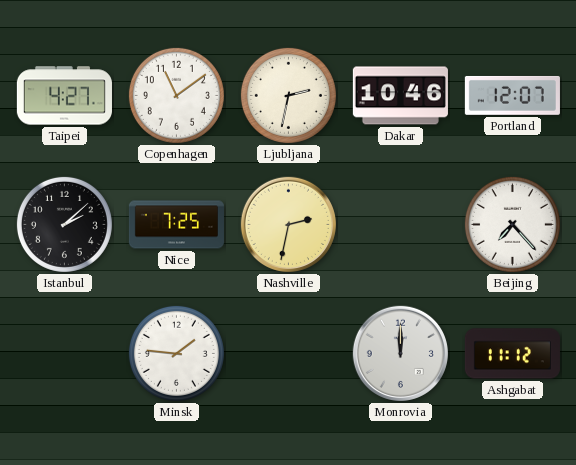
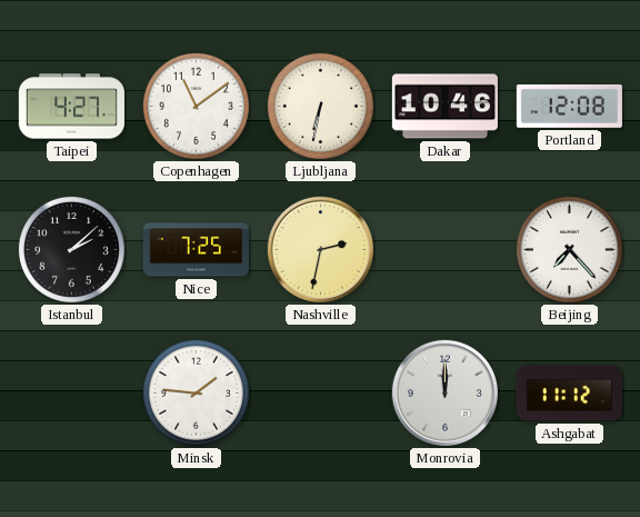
Ljubljana: 2:32 -> 6:32 (320, 106)
Portland: 12:07 -> 12:08 (569, 106)
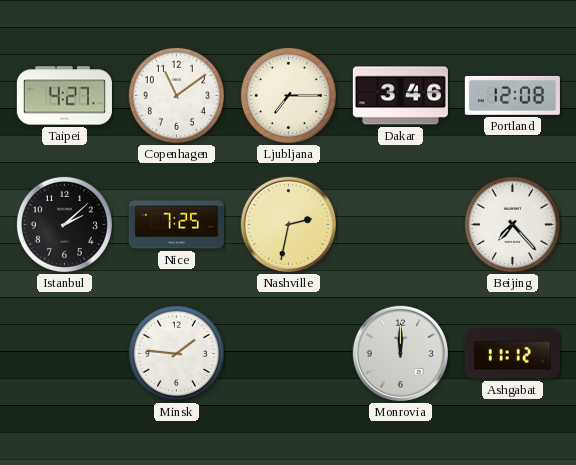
Ljubljana: 6:32 -> 7:15 (288, 95)
Dakar: 10:46 -> 3:46 (400, 96)
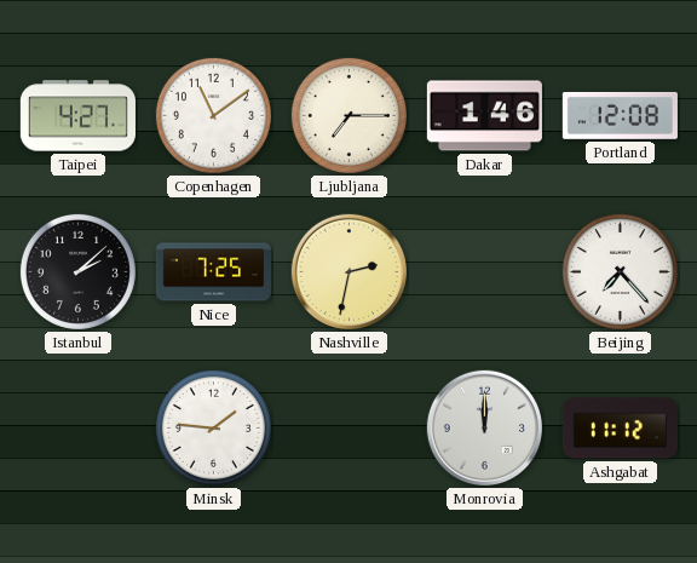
Dakar: 3:46 -> 1:46 (484, 116)
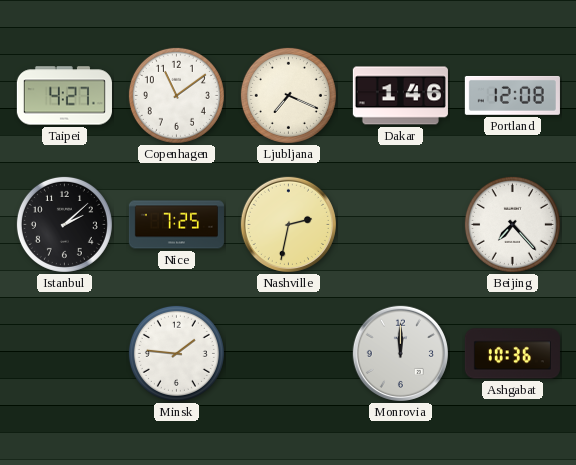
Ljubljana: 7:15 -> 7:19 (288, 95)
Ashgabat: 11:12 -> 10:36 (512, 354)
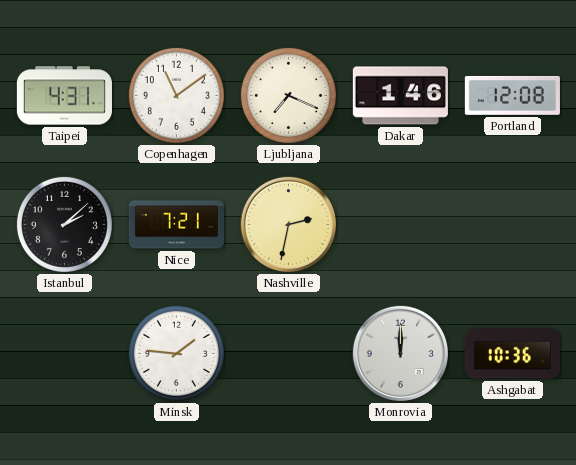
Taipei: 4:27 -> 4:31 (64, 96)
Nice: 7:25 -> 7:21 (176, 225)
Beijing: 7:23 -> none (512, 224)
